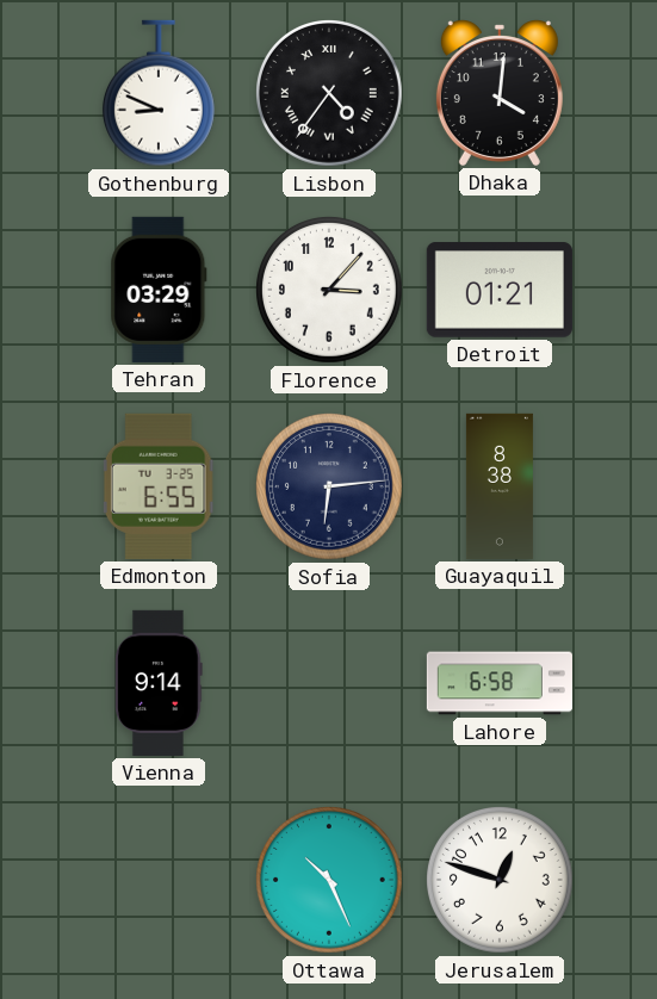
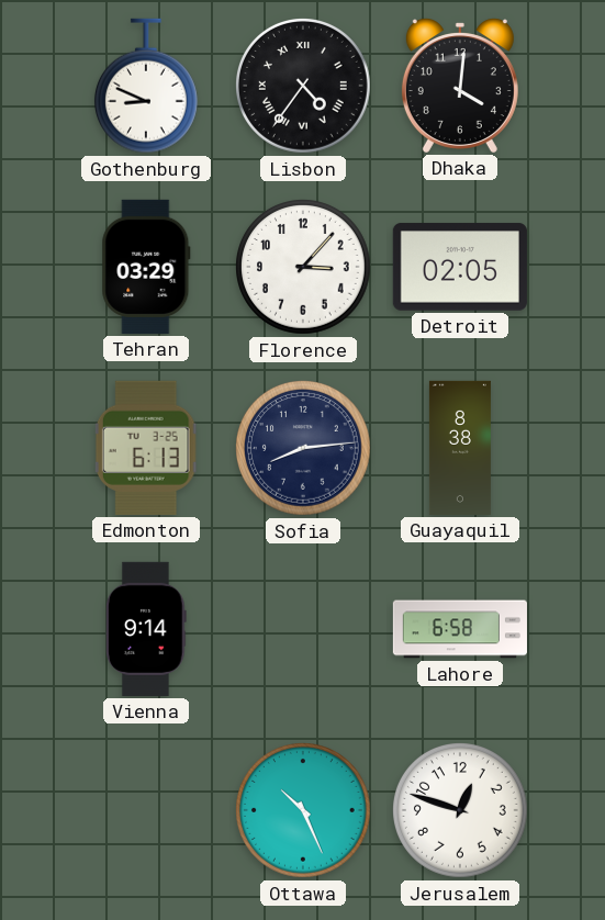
Detroit: 01:21 -> 02:05 (460, 267)
Edmonton: 6:55 -> 6:13 (146, 448)
Sofia: 6:14 -> 8:14 (304, 449)
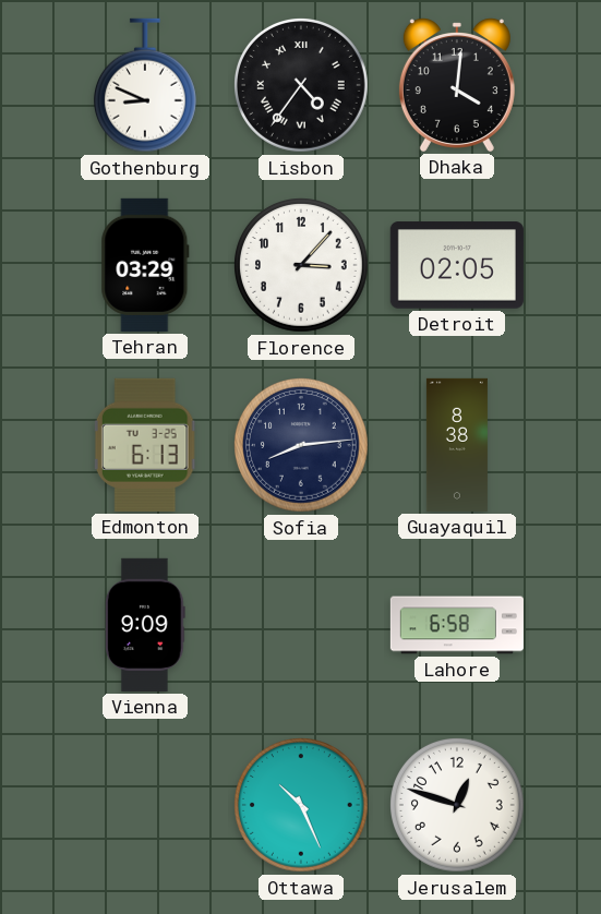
Vienna: 9:14 -> 9:09 (146, 625)
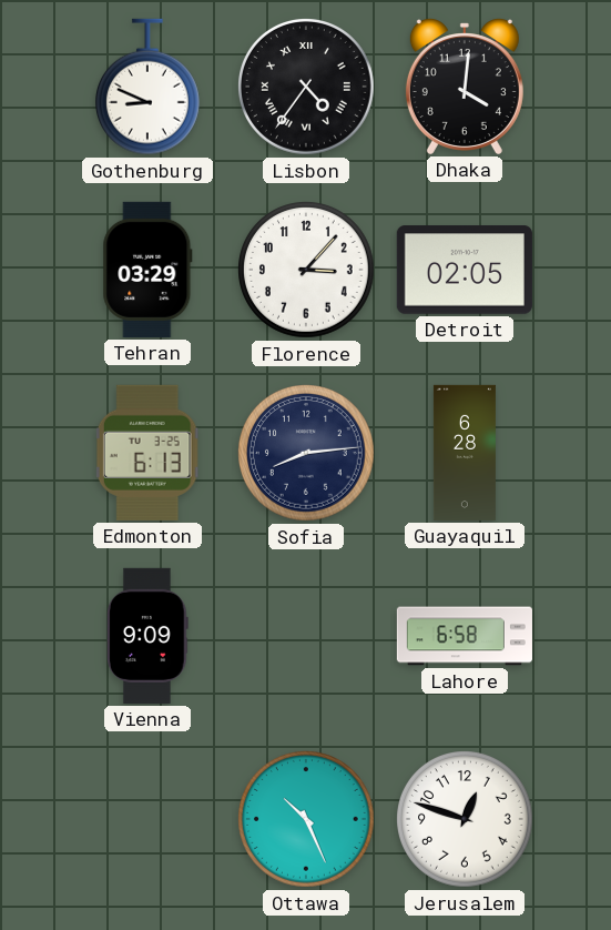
Guayaquil: 8:38 -> 6:28 (465, 453)
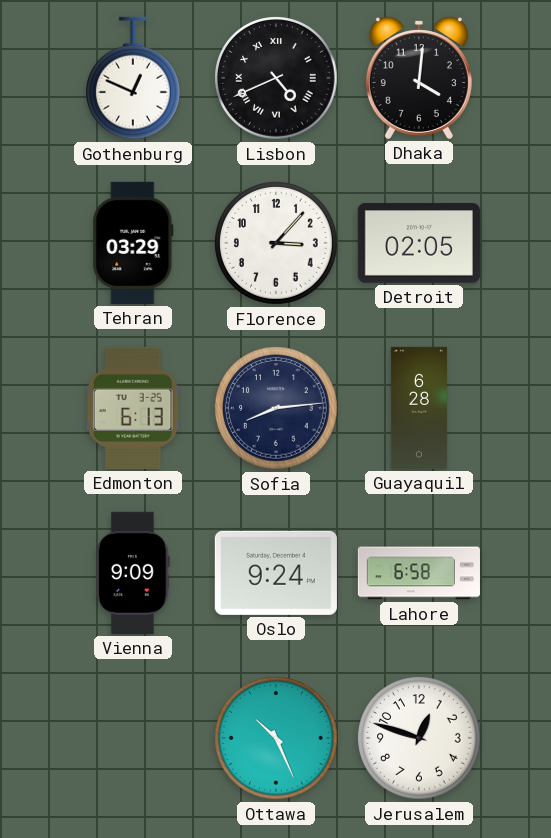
Gothenburg: 8:49 -> 12:49 (133, 78)
Lisbon: 4:36 -> 4:41 (277, 79)
Oslo: none -> 9:24 (276, 573)
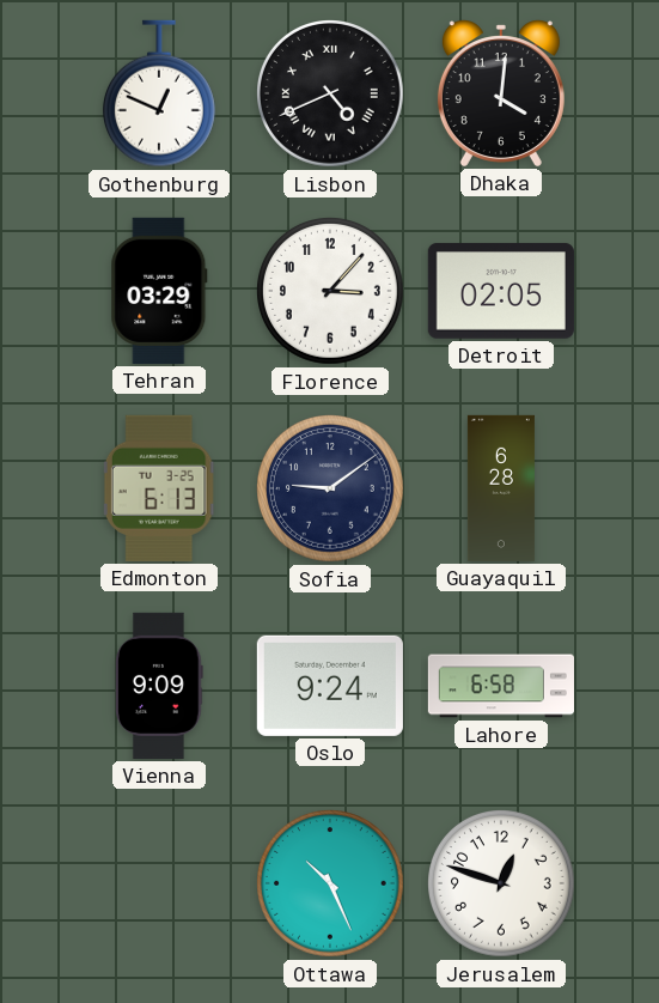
Sofia: 8:14 -> 9:09 (331, 490)
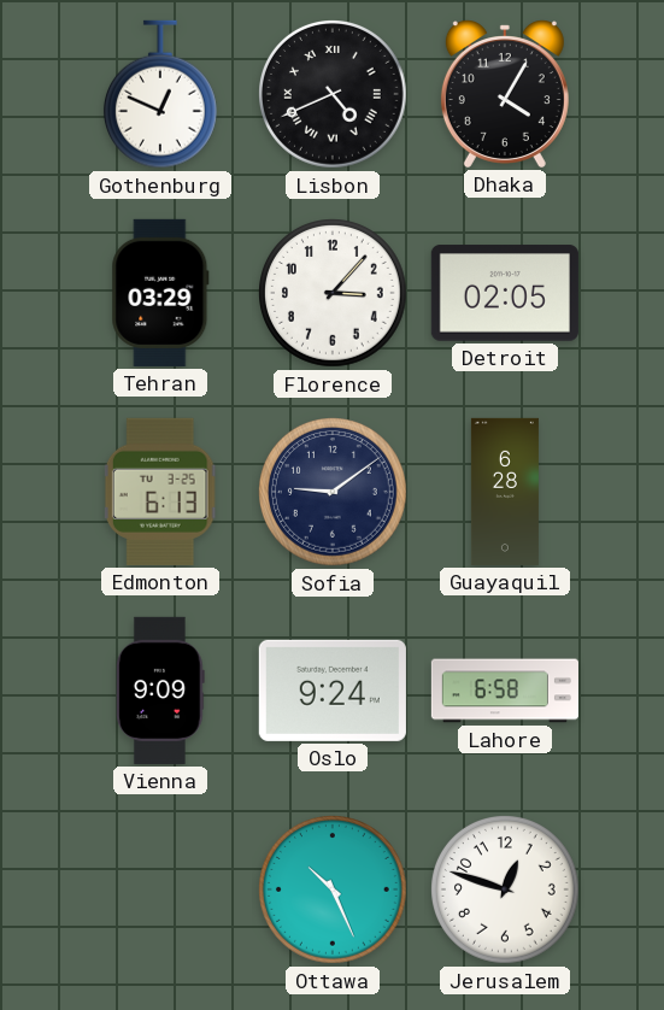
Dhaka: 4:01 -> 4:05 (505, 94)
